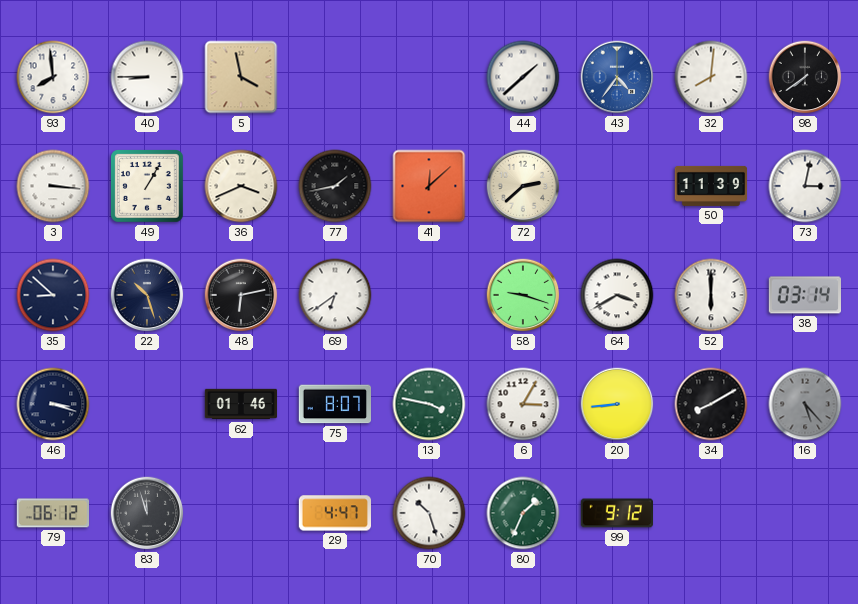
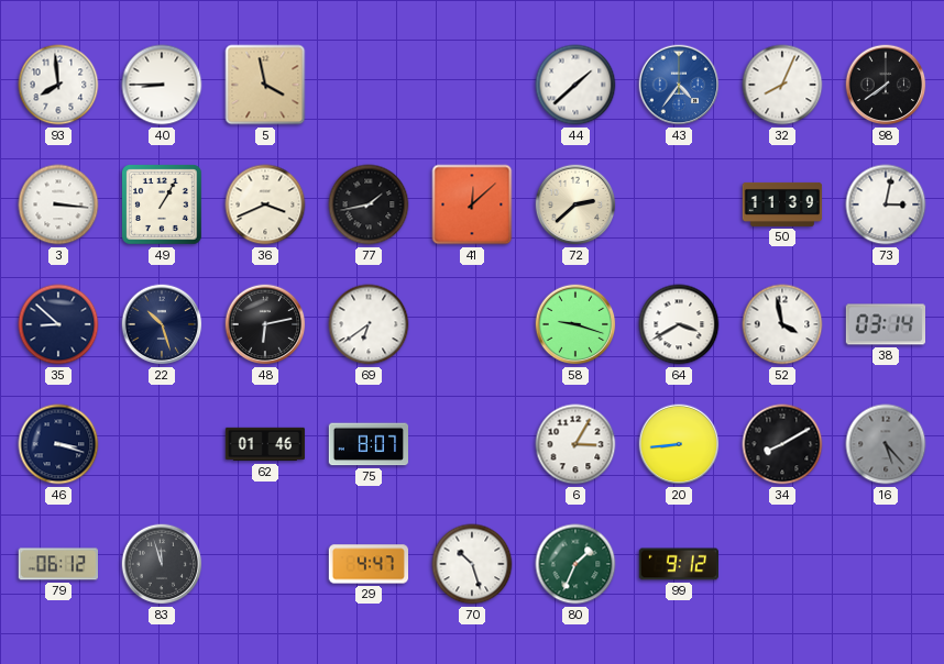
32: 8:01 -> 8:04 (782, 85)
52: 6:00 -> 3:58 (782, 324)
13: 3:47 -> none (429, 404)
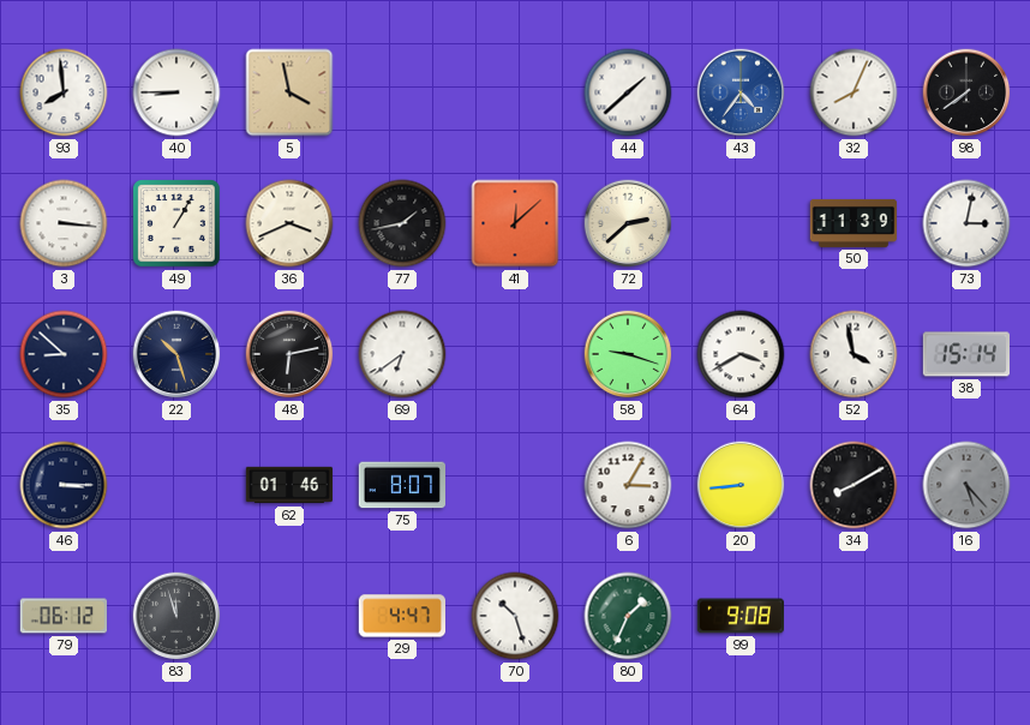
38: 03:14 -> 15:14 (965, 354)
46: 3:18 -> 3:15 (64, 485)
99: 9:12 -> 9:08 (739, 616)
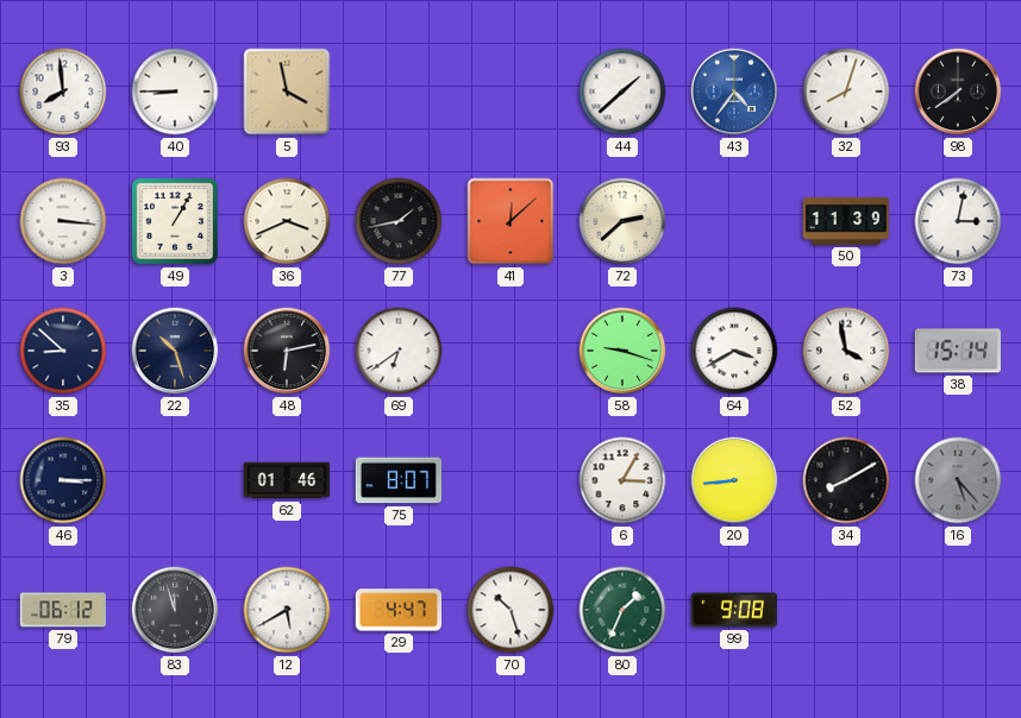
32: 8:04 -> 8:03 (846, 92)
12: none -> 5:40 (287, 610)
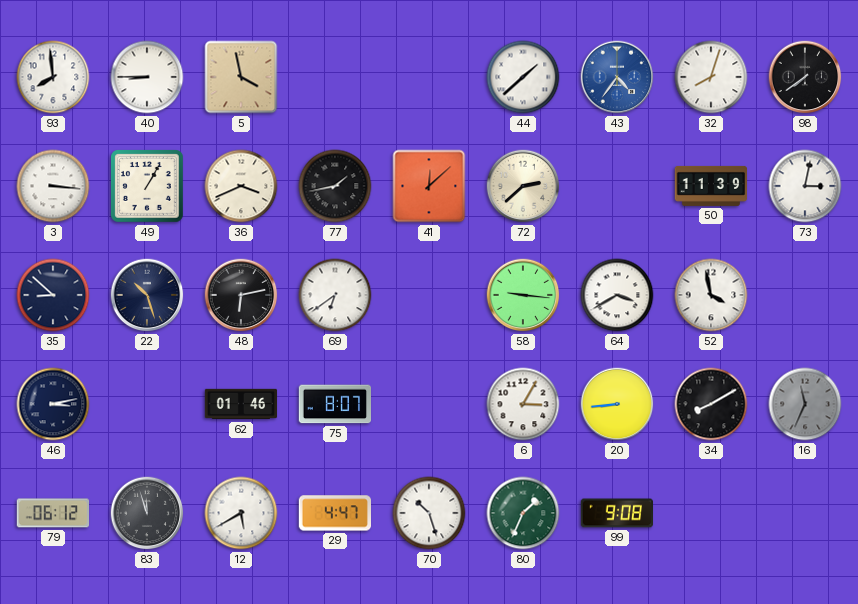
58: 9:18 -> 9:16 (523, 295)
38: 15:14 -> none (957, 351)
46: 3:15 -> 3:13 (53, 404)
16: 5:23 -> 11:34 (805, 404)
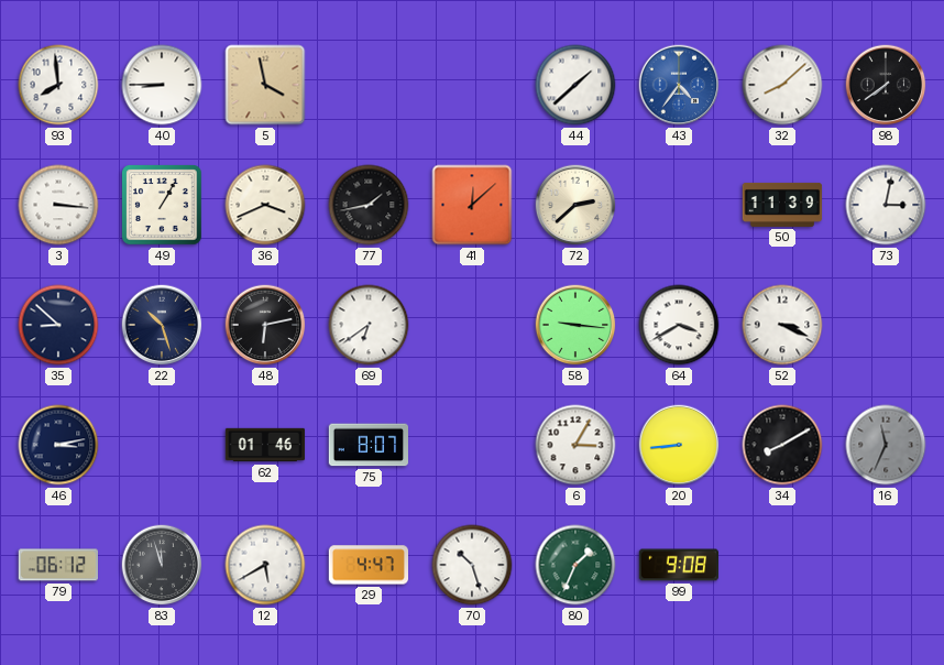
32: 8:03 -> 8:08 (782, 85)
52: 3:58 -> 3:19 (782, 325)
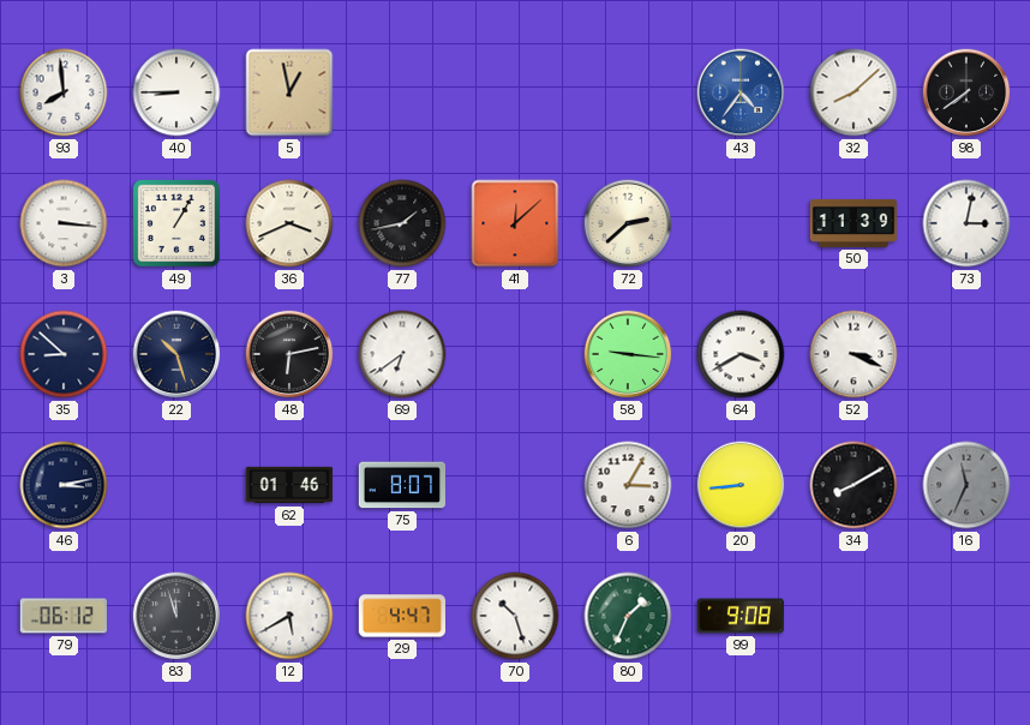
5: 3:58 -> 12:58 (289, 92)
44: 1:38 -> none (575, 85)
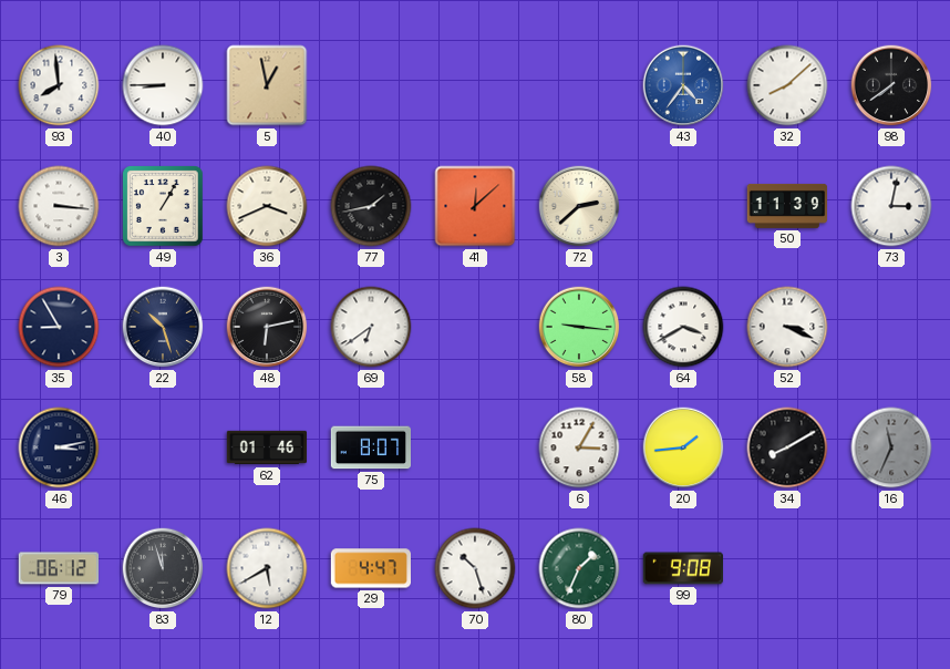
35: 8:52 -> 8:55 (59, 327)
20: 8:44 -> 1:44 (683, 447)
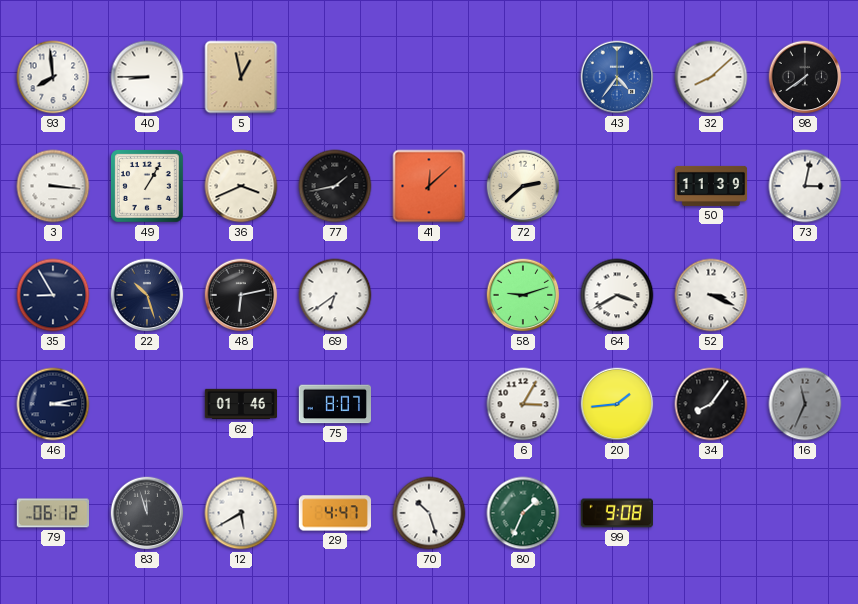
58: 9:16 -> 9:12 (523, 295)
34: 8:10 -> 8:06 (711, 404)
